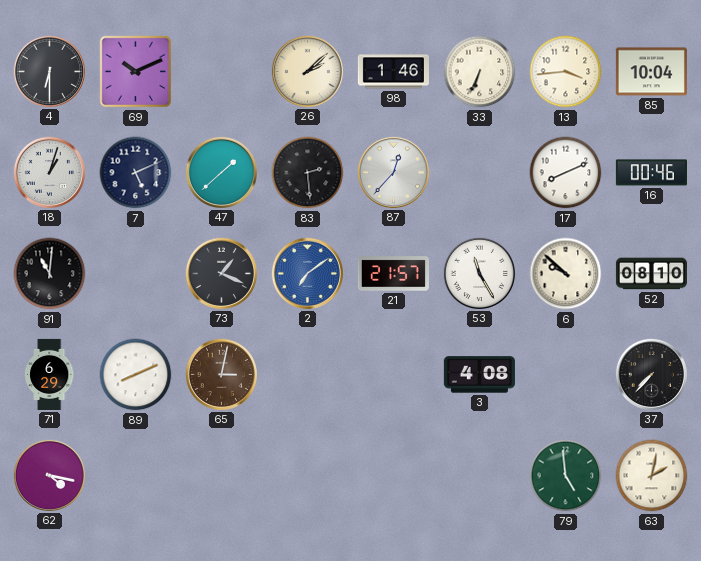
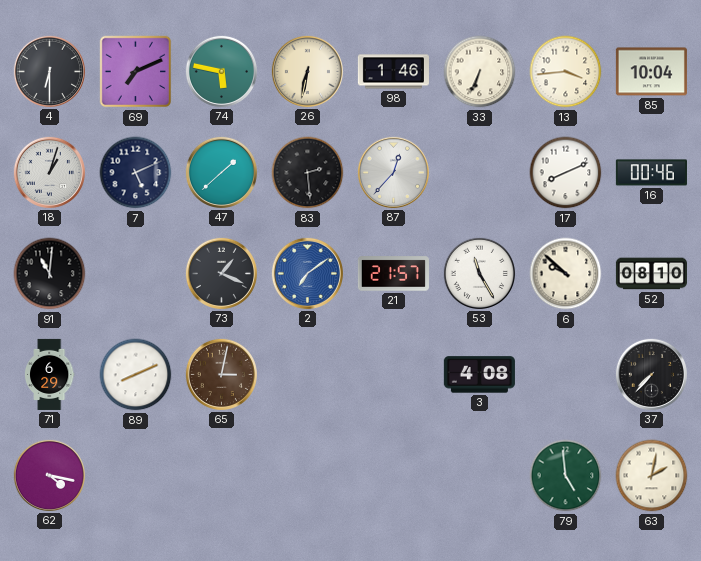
69: 10:11 -> 7:11 (136, 72)
74: none -> 5:47 (221, 71)
26: 2:08 -> 6:32 (307, 71)
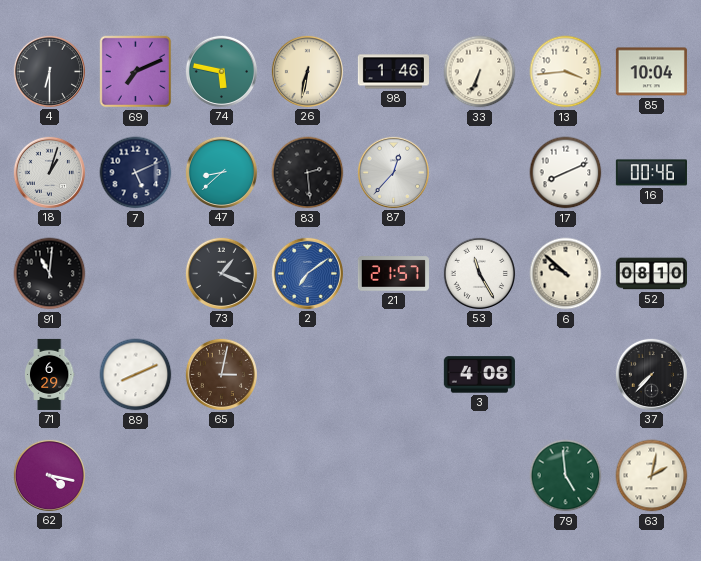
47: 1:38 -> 8:38 (221, 172)
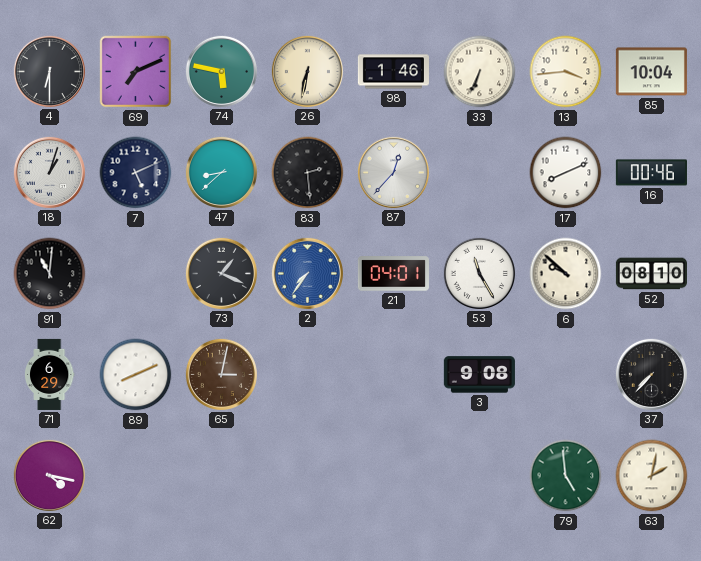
2: 7:09 -> 7:36 (307, 273)
21: 21:57 -> 04:01 (393, 274)
3: 4:08 -> 9:08 (479, 375)
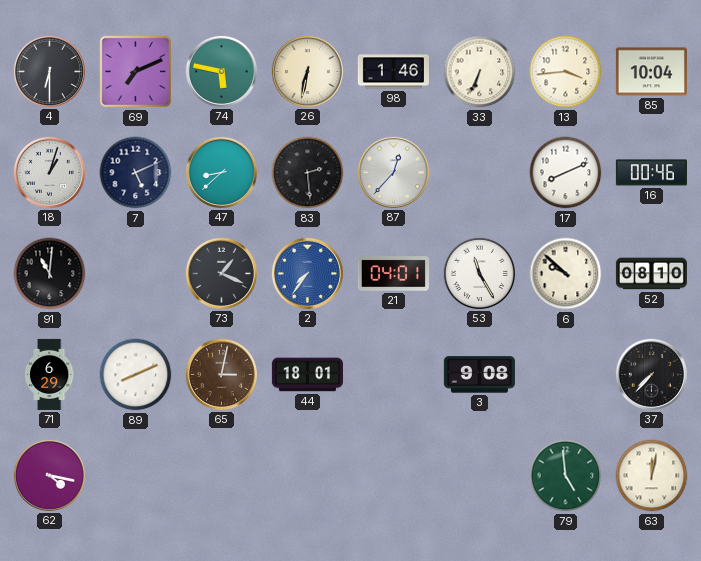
44: none -> 18:01 (307, 375)
63: 2:02 -> 12:02 (652, 476)
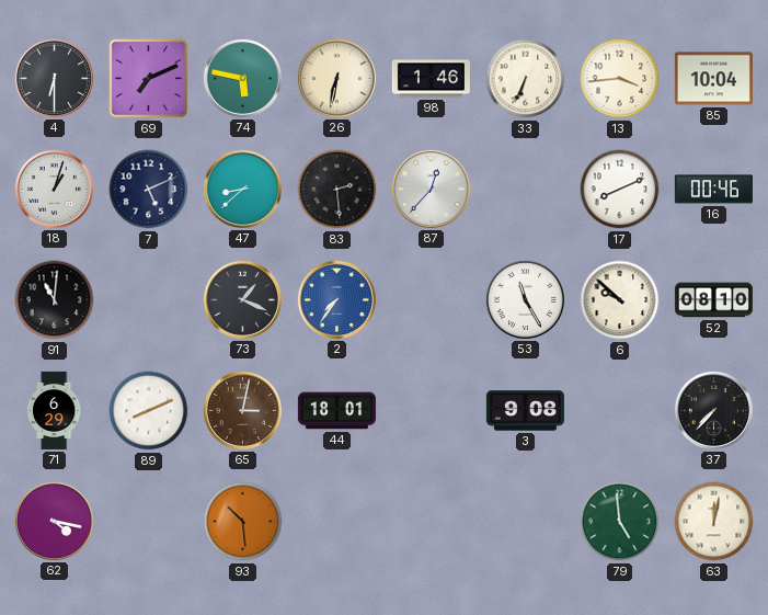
21: 04:01 -> none (393, 274)
93: none -> 10:29 (243, 522)
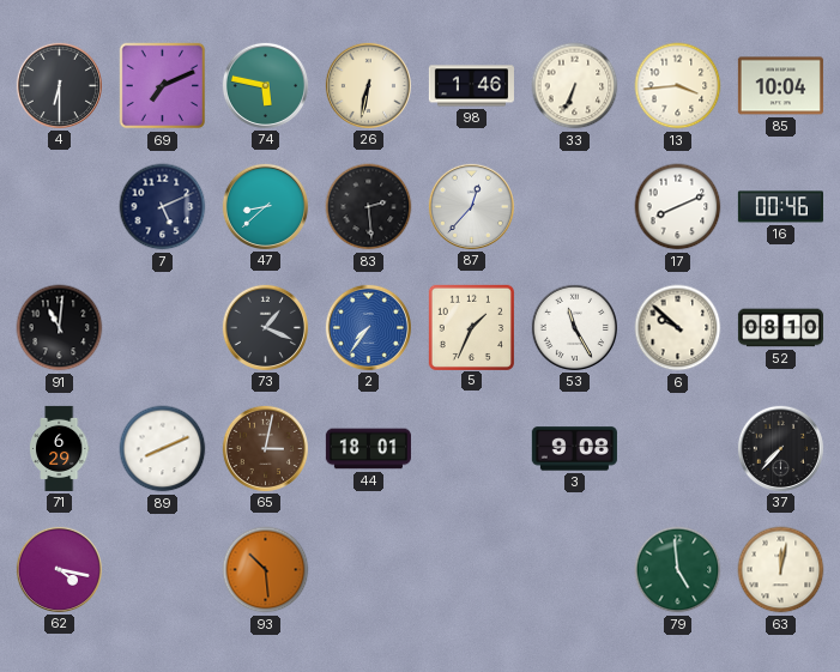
18: 1:03 -> none (54, 189)
5: none -> 1:34 (471, 327)
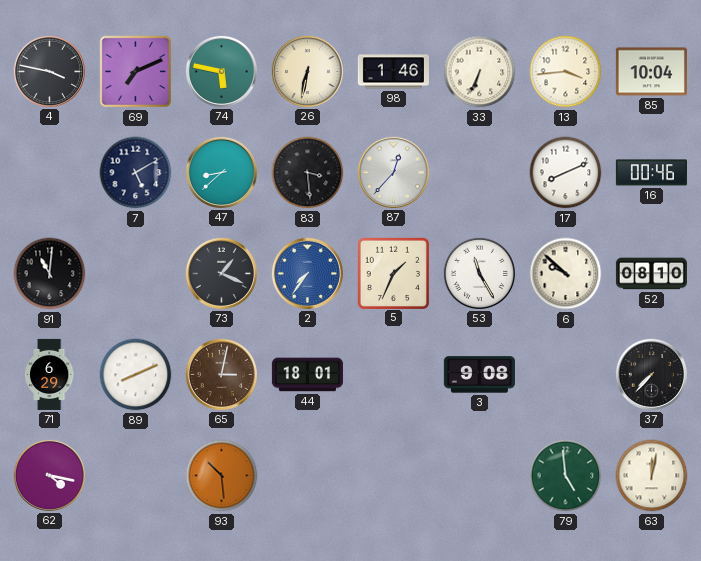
4: 6:30 -> 3:47 (49, 71)
7: 5:11 -> 5:10 (136, 173)
83: 2:29 -> 3:29 (308, 173)
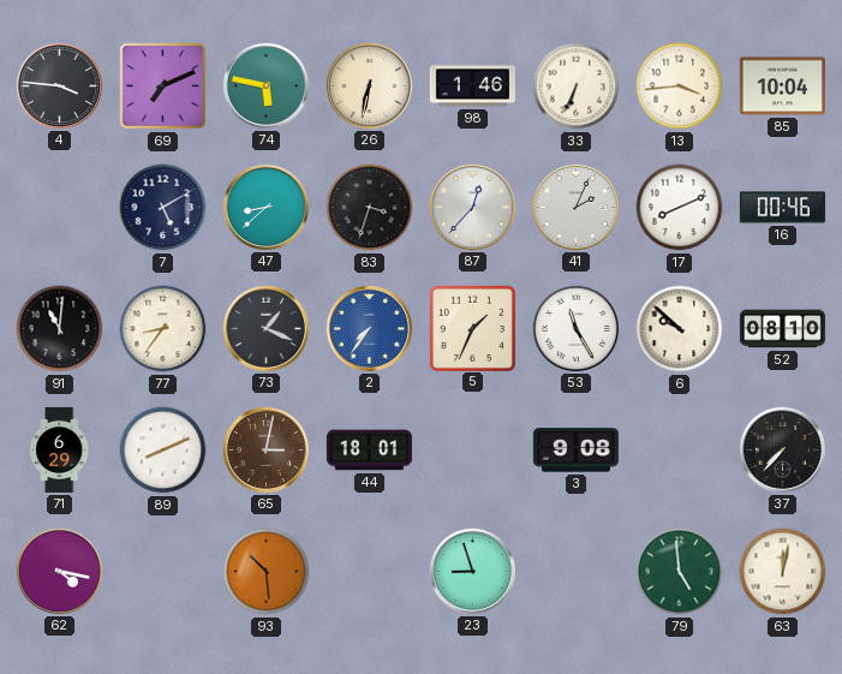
4: 3:47 -> 3:46 (59, 85)
83: 3:29 -> 3:33 (370, 208)
41: none -> 2:04 (575, 207)
77: none -> 8:36 (163, 329)
23: none -> 8:57 (472, 571)
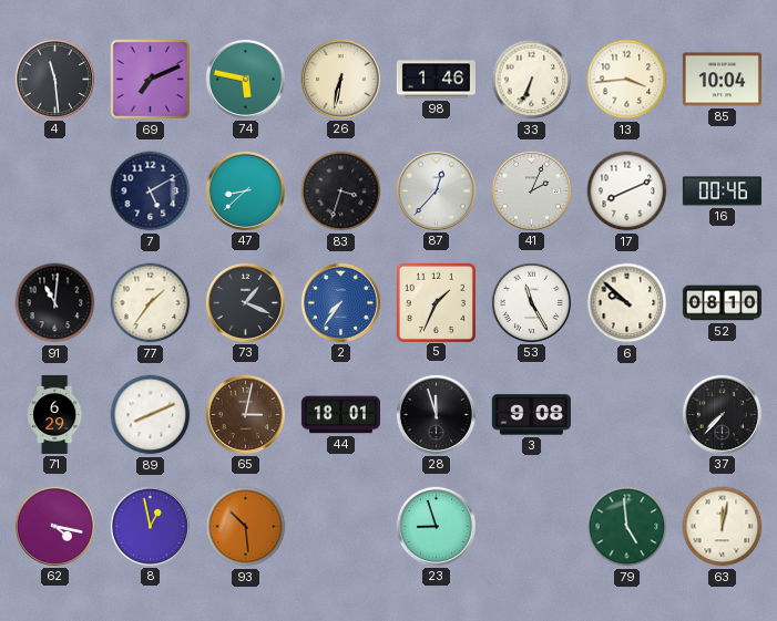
4: 3:46 -> 11:29 (54, 79)
77: 8:36 -> 1:36 (151, 303)
28: none -> 11:57 (436, 414)
8: none -> 12:58 (150, 526)
